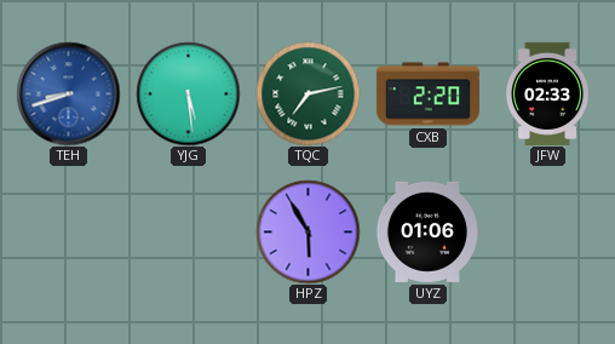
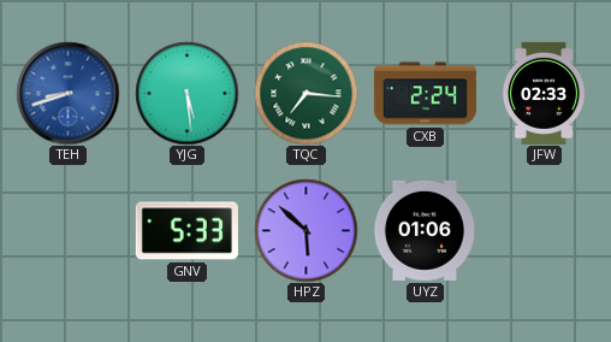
TQC: 7:13 -> 7:16 (305, 93)
CXB: 2:20 -> 2:24 (425, 94)
GNV: none -> 5:33 (186, 231)
HPZ: 5:55 -> 5:52 (305, 230)
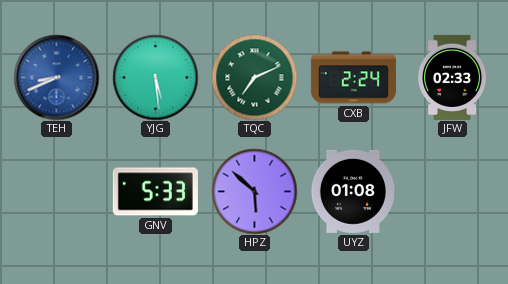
TEH: 8:42 -> 8:41 (56, 77)
TQC: 7:16 -> 7:11 (254, 77)
UYZ: 01:06 -> 01:08 (353, 191)
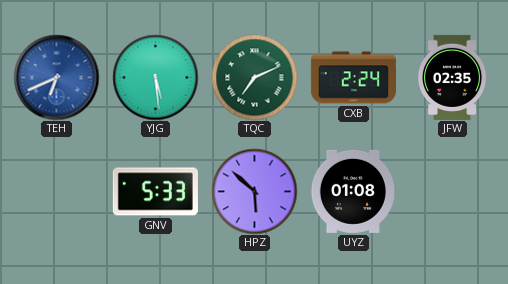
TEH: 8:41 -> 6:41 (56, 77)
JFW: 02:33 -> 02:35 (452, 77)
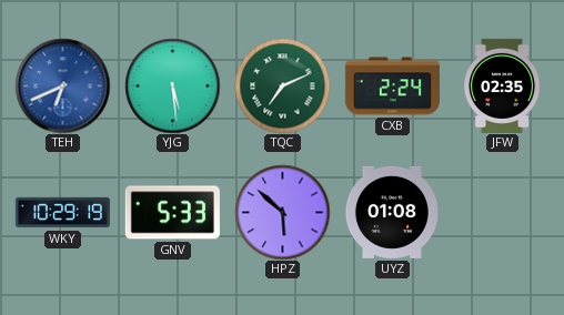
WKY: none -> 10:29 (62, 213)
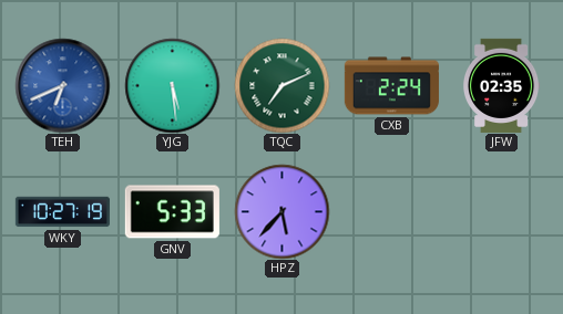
WKY: 10:29 -> 10:27 (62, 212)
HPZ: 5:52 -> 5:37 (281, 211)
UYZ: 01:08 -> none (392, 212)
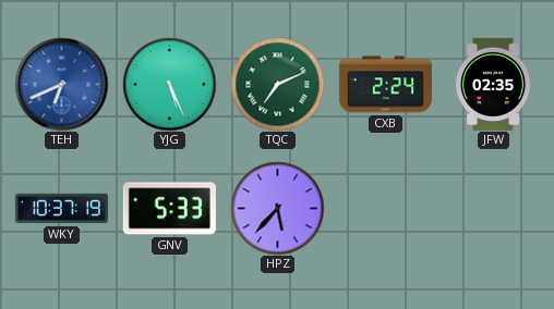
YJG: 5:29 -> 5:26 (169, 84)
WKY: 10:27 -> 10:37 (61, 209)
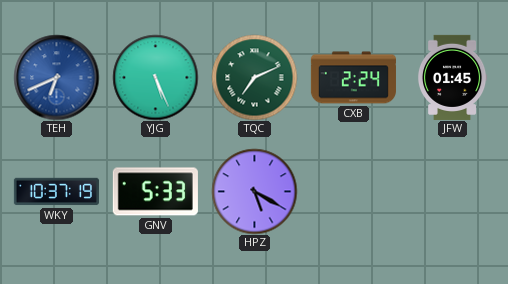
JFW: 02:35 -> 01:45 (452, 77)
HPZ: 5:37 -> 5:20 (254, 191)
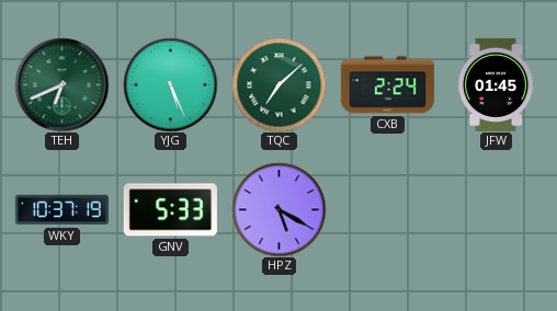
TEH dial: blue -> green (61, 84)
TQC: 7:11 -> 7:08 (278, 84)
